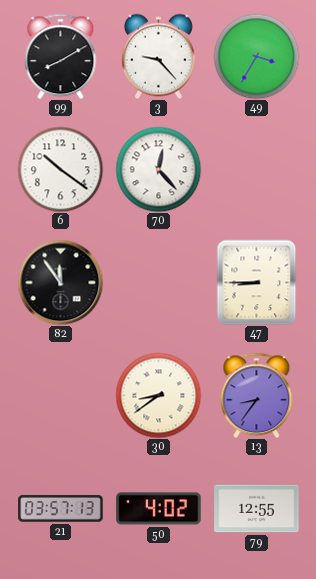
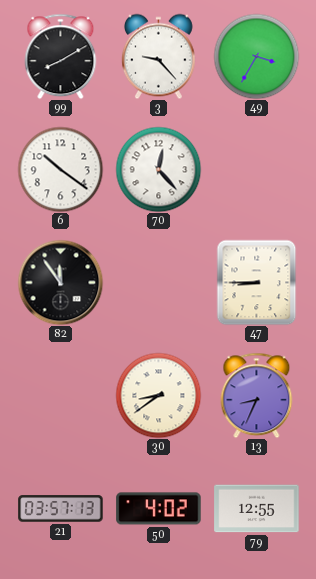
13: 8:36 -> 8:34 (257, 395)
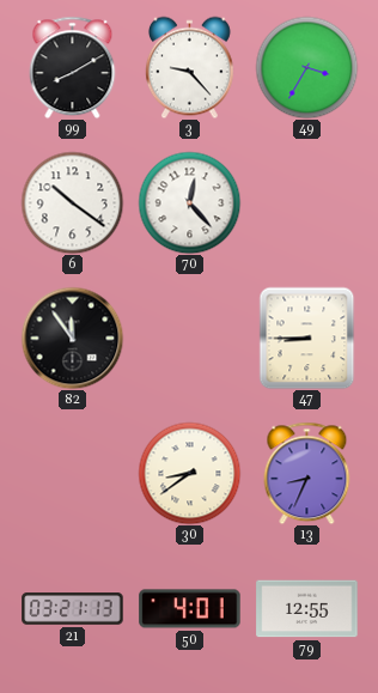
21: 03:57 -> 03:21 (73, 609)
50: 4:02 -> 4:01 (190, 609)
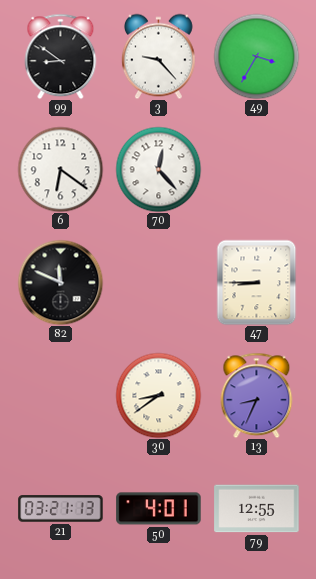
99: 8:10 -> 8:51 (61, 56)
6: 10:21 -> 6:21 (60, 169)
82: 11:54 -> 11:49 (60, 282)
